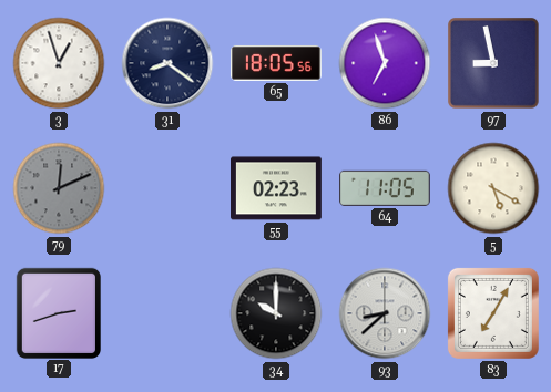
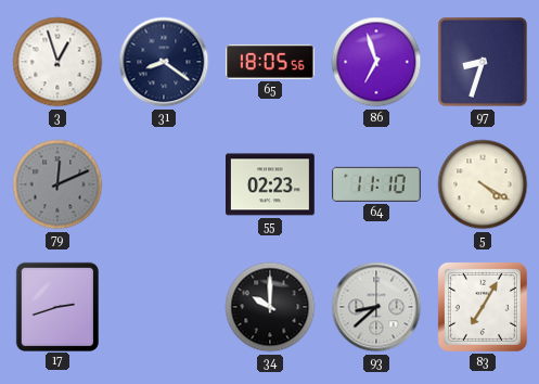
97: 8:58 -> 8:33 (484, 63)
64: 11:05 -> 11:10 (377, 184)
5: 5:20 -> 4:20 (483, 184)
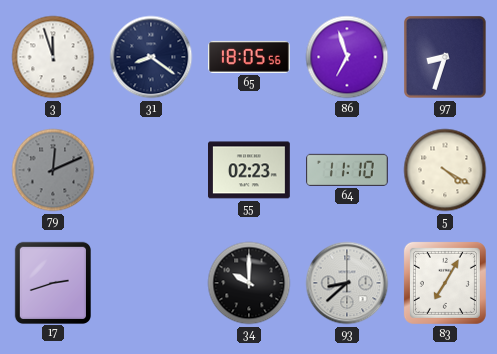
3: 12:57 -> 11:57 (53, 57)
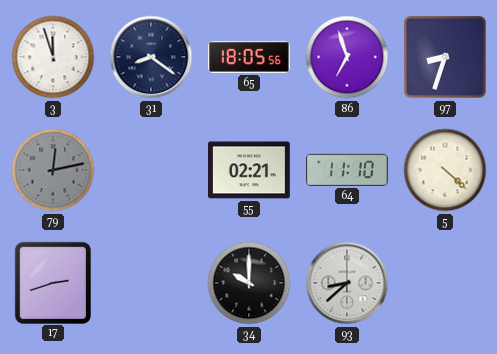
79: 12:11 -> 12:13 (53, 170)
55: 02:23 -> 02:21 (250, 170)
5: 4:20 -> 4:22 (445, 170)
83: 7:05 -> none (445, 283)
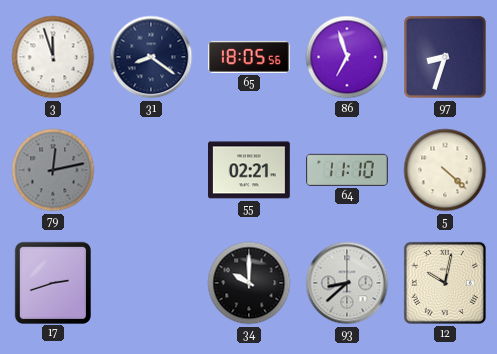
12: none -> 10:02 (445, 283)
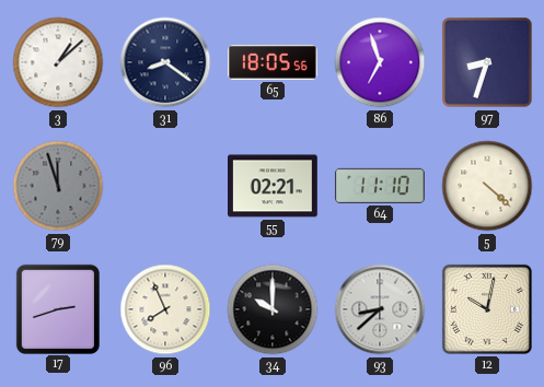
3: 11:57 -> 1:08 (58, 62)
79: 12:13 -> 11:57 (58, 186)
96: none -> 7:56 (165, 309)
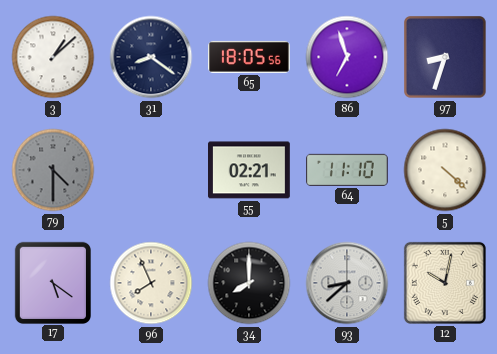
79: 11:57 -> 4:30 (53, 170)
17: 2:42 -> 5:21 (52, 282)
34: 10:00 -> 8:00 (249, 283)
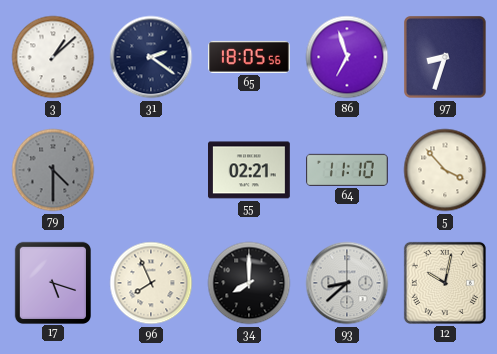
31: 8:21 -> 2:21 (151, 57)
5: 4:22 -> 3:53 (445, 170)
17: 5:21 -> 5:18 (52, 282)
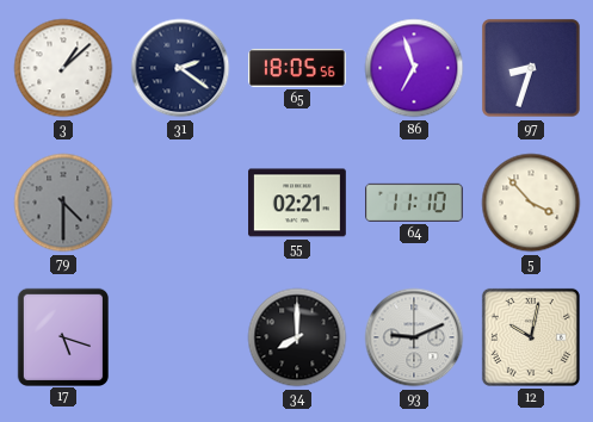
96: 7:56 -> none (151, 283)
93: 8:38 -> 9:11 (414, 337)
